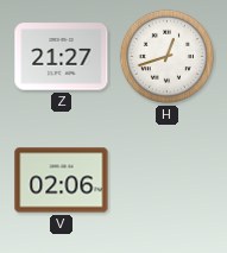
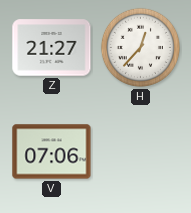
H: 12:42 -> 12:37 (140, 47)
V: 02:06 -> 07:06 (52, 152)
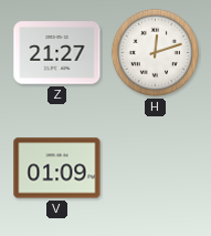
H: 12:37 -> 12:12 (155, 52)
V: 07:06 -> 01:09 (57, 168)
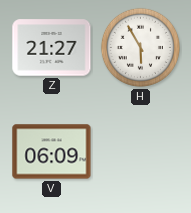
H: 12:12 -> 5:55 (140, 47)
V: 01:09 -> 06:09 (52, 152)
